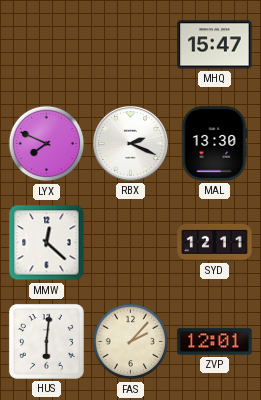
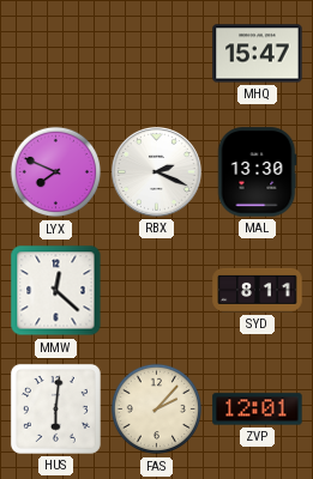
SYD: 12:11 -> 8:11 (258, 290)
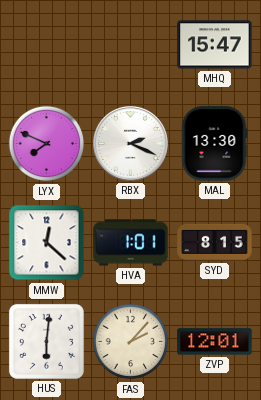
HVA: none -> 1:01 (131, 243)
SYD: 8:11 -> 8:15 (215, 242)
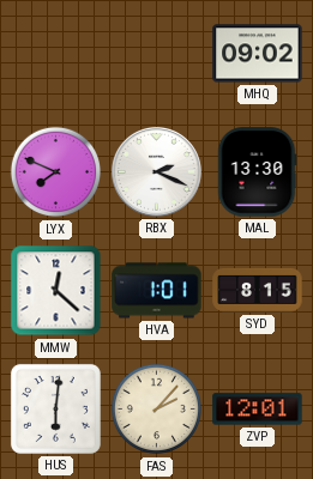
MHQ: 15:47 -> 09:02 (258, 54)
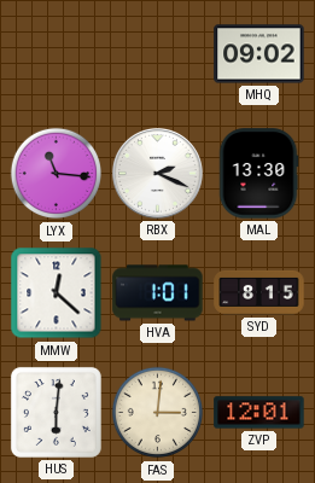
LYX: 7:49 -> 11:16 (57, 174)
FAS: 2:07 -> 3:01 (158, 413)
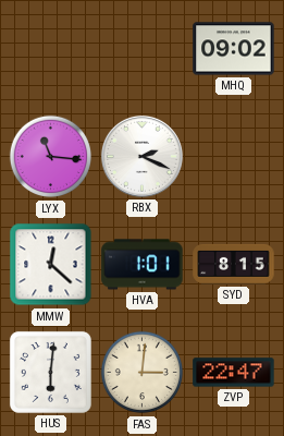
MAL: 13:30 -> none (258, 174)
ZVP: 12:01 -> 22:47 (234, 373)
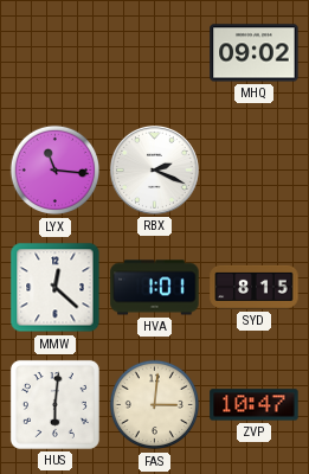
ZVP: 22:47 -> 10:47 (255, 405)
